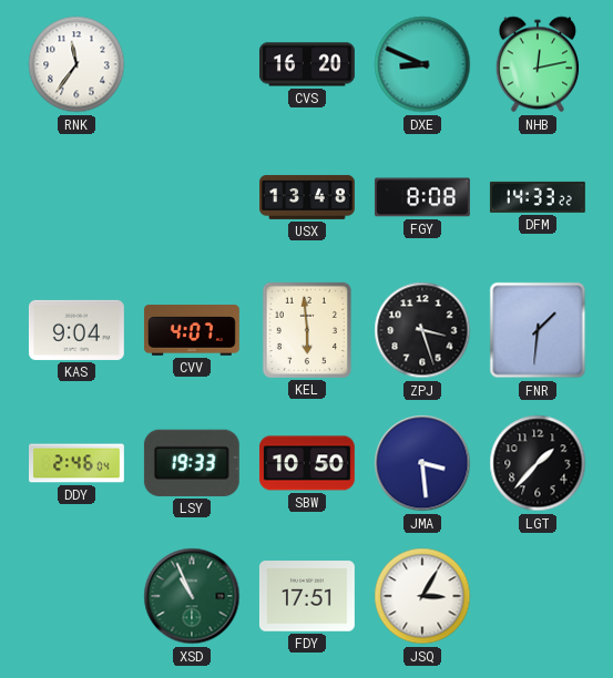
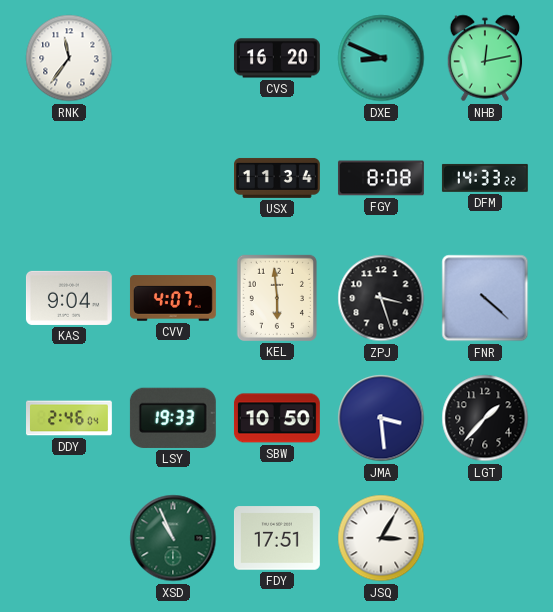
USX: 13:48 -> 11:34 (278, 178)
FNR: 1:31 -> 4:22 (485, 298)
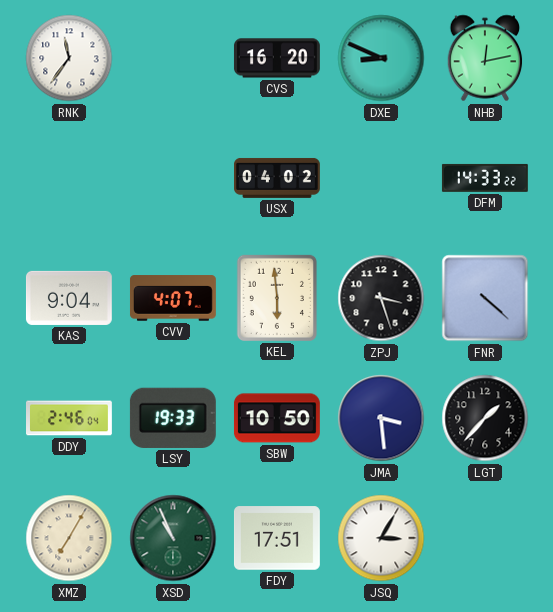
USX: 11:34 -> 04:02 (278, 178)
FGY: 8:08 -> none (381, 178)
XMZ: none -> 7:05 (69, 538)
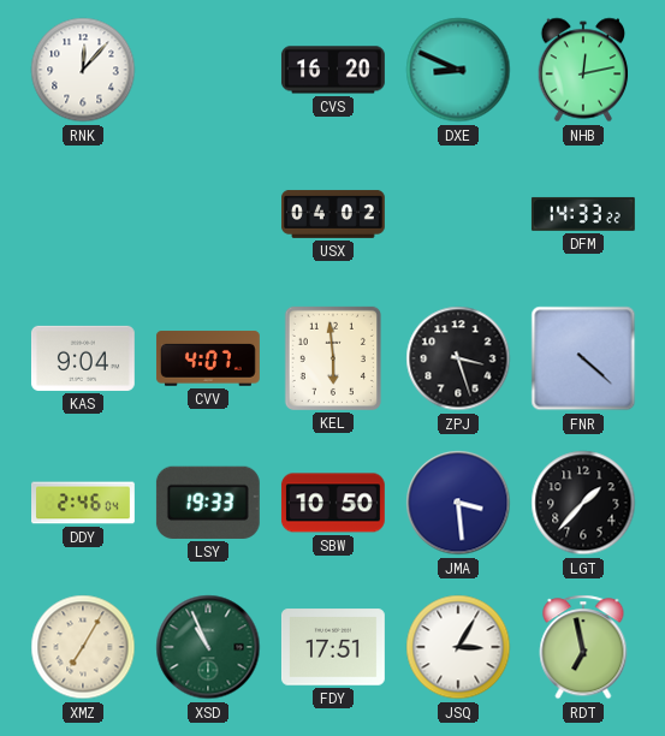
RNK: 11:36 -> 12:07 (83, 70)
RDT: none -> 6:58 (583, 647)
